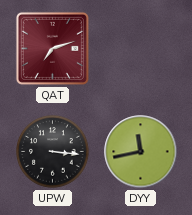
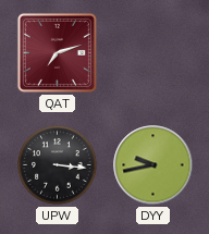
DYY: 11:43 -> 9:43 (153, 165)
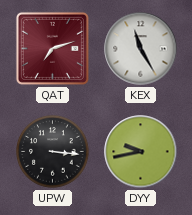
KEX: none -> 11:25 (141, 49)
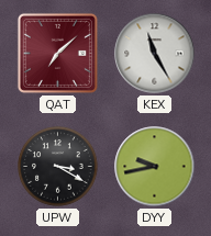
QAT: 7:12 -> 7:08 (57, 53)
UPW: 3:16 -> 3:20 (58, 167)
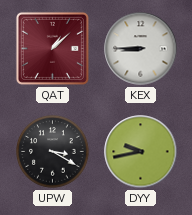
QAT: 7:08 -> 1:08 (52, 48)
KEX: 11:25 -> 8:45 (141, 49)
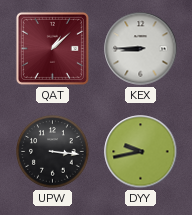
UPW: 3:20 -> 3:16 (53, 152)
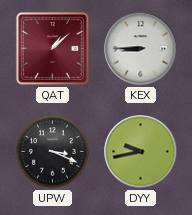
UPW: 3:16 -> 3:19 (53, 152)
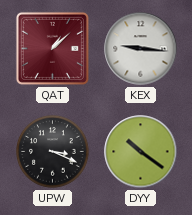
KEX: 8:45 -> 9:16 (141, 49)
DYY: 9:43 -> 10:21 (141, 152)
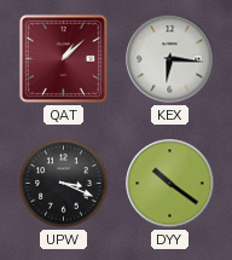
KEX: 9:16 -> 6:16 (170, 59)
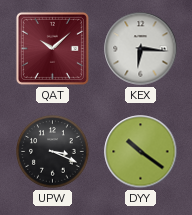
QAT: 1:08 -> 10:08 (52, 48)
